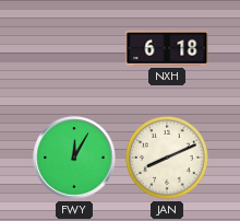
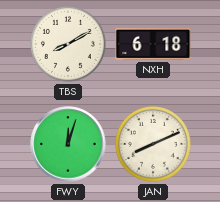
TBS: none -> 8:10 (68, 44)
FWY: 12:05 -> 12:03 (68, 144)
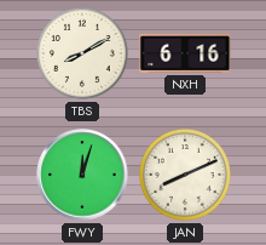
NXH: 6:18 -> 6:16 (185, 53)
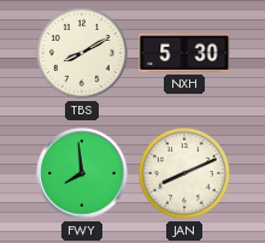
NXH: 6:16 -> 5:30 (184, 53)
FWY: 12:03 -> 7:59 (82, 173)
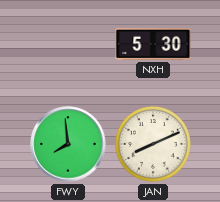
TBS: 8:10 -> none (82, 53)
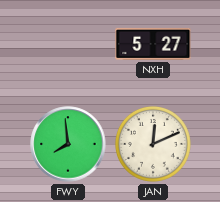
NXH: 5:30 -> 5:27 (153, 44)
JAN: 8:11 -> 12:11 (153, 144)
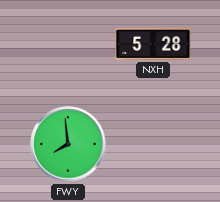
NXH: 5:27 -> 5:28 (153, 44)
JAN: 12:11 -> none (153, 144)
